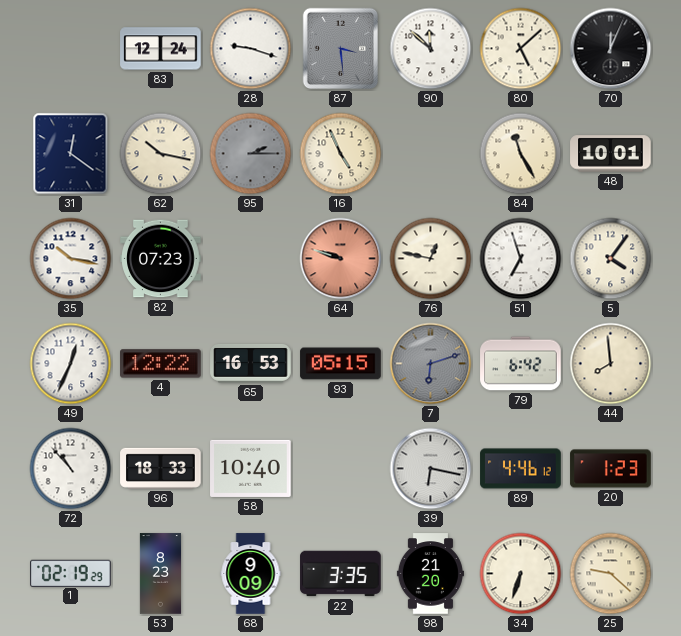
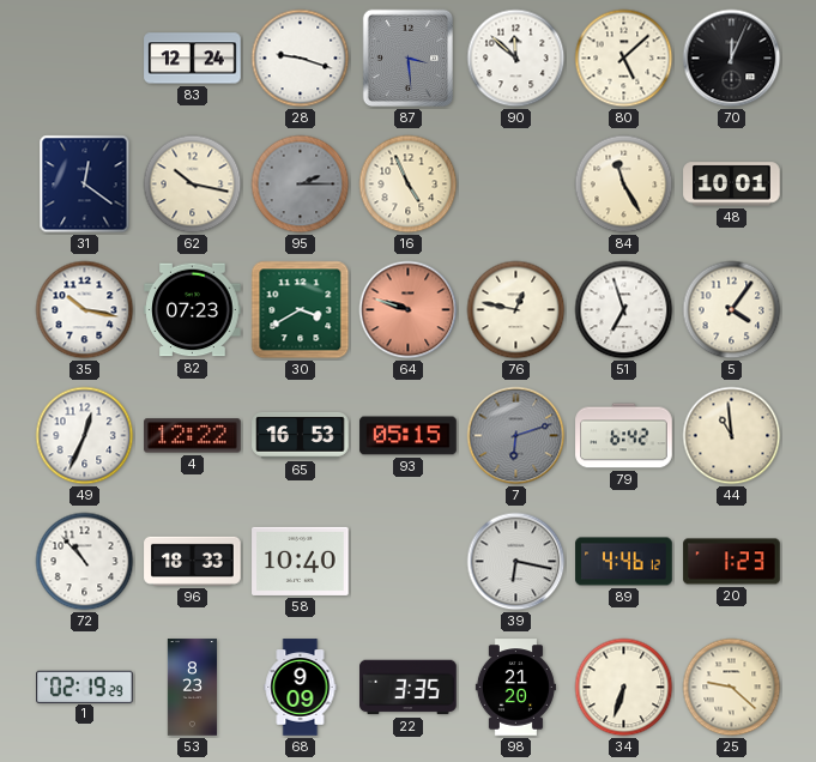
30: none -> 3:40 (301, 310)
44: 7:59 -> 10:59 (732, 436)
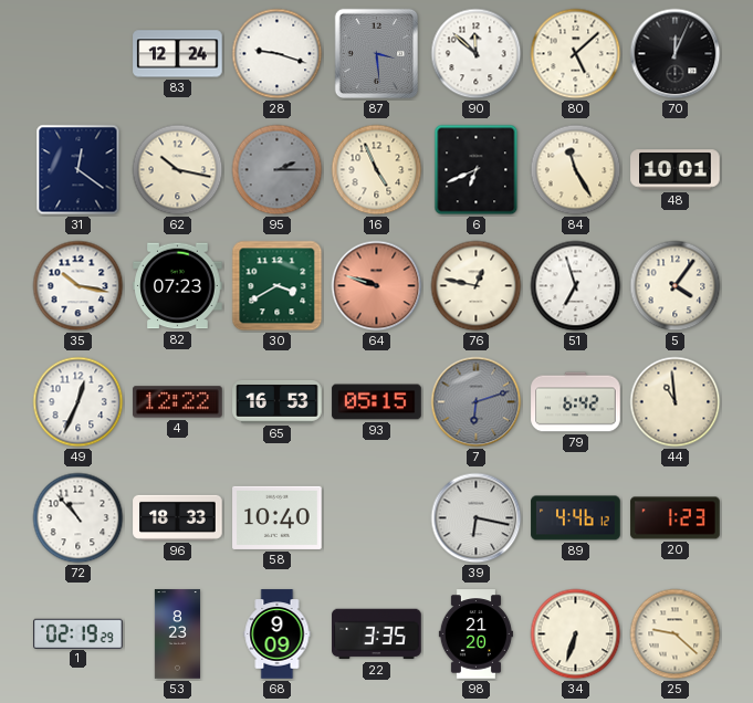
6: none -> 6:41 (477, 170)
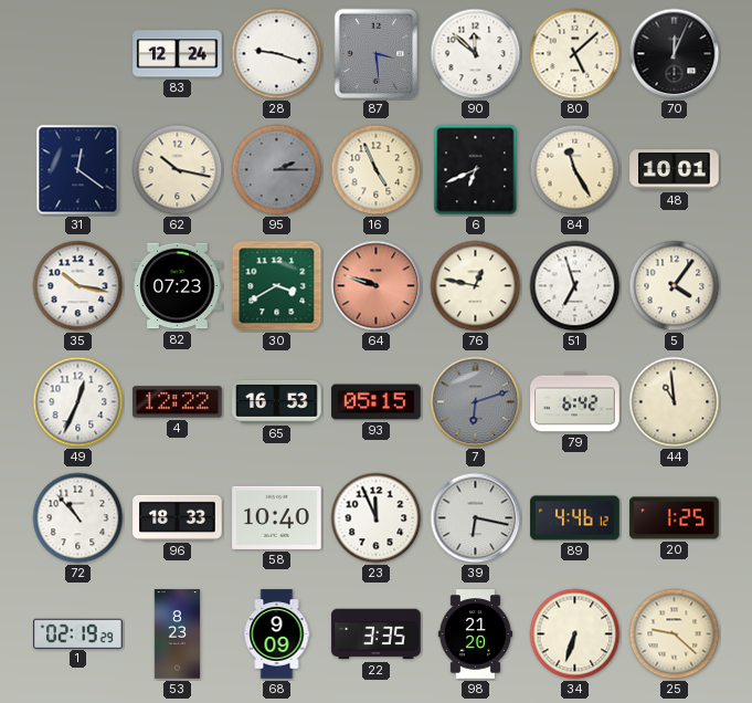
23: none -> 11:56 (377, 518)
20: 1:23 -> 1:25 (675, 518)
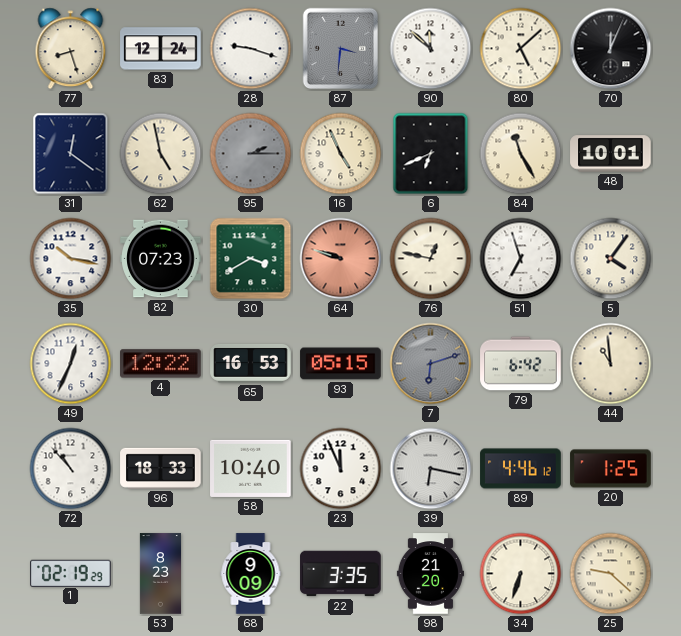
77: none -> 8:27 (71, 49)
87: 3:29 -> 3:31 (340, 49)
62: 10:17 -> 4:58 (161, 154)
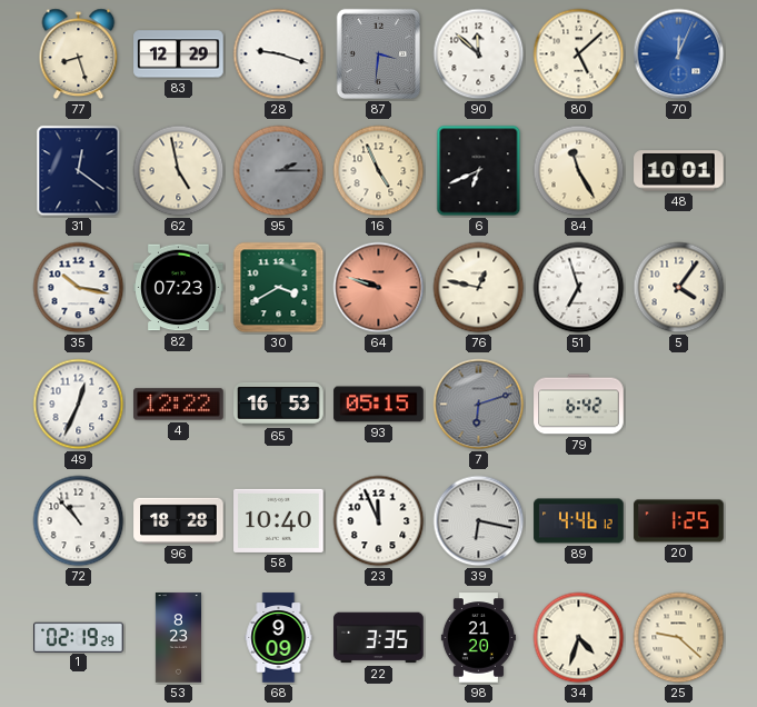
83: 12:24 -> 12:29 (179, 54)
70 dial: black -> blue (679, 54)
44: 10:59 -> none (611, 364)
96: 18:33 -> 18:28 (179, 520)
34: 6:33 -> 4:33 (579, 638)
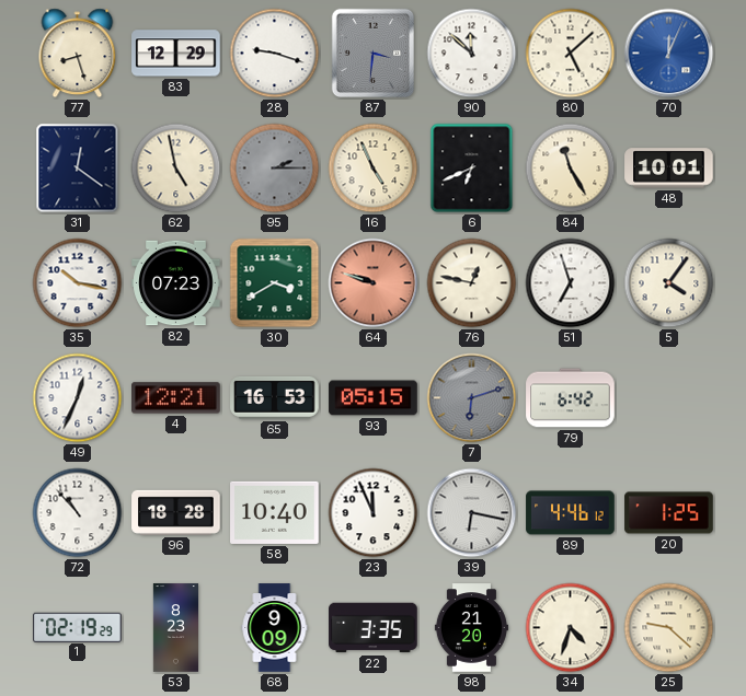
4: 12:22 -> 12:21 (176, 398)
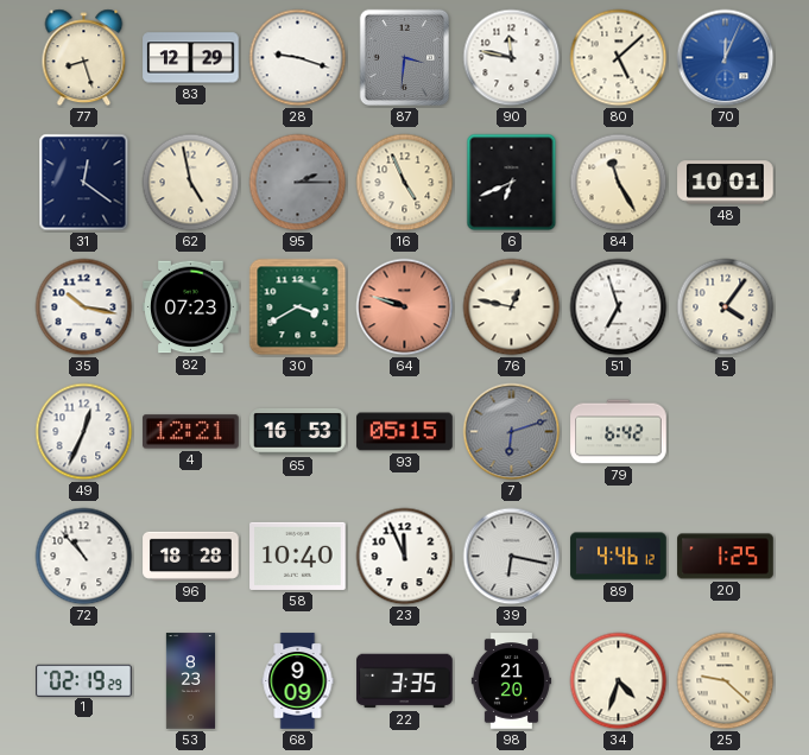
90: 11:52 -> 11:47 (512, 58)
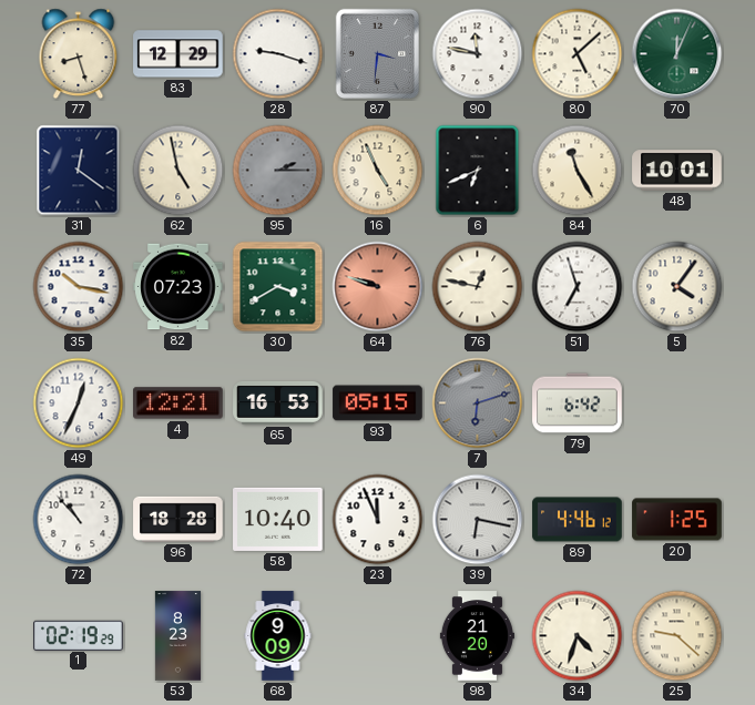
70 dial: blue -> green (677, 54)
22: 3:35 -> none (405, 681)
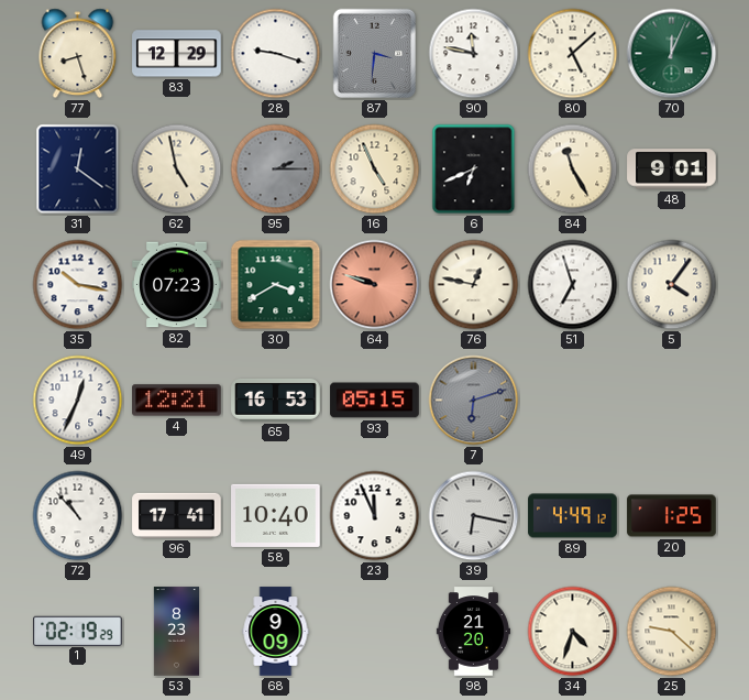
48: 10:01 -> 9:01 (672, 169)
79: 6:42 -> none (578, 403)
96: 18:28 -> 17:41 (177, 515)
89: 4:46 -> 4:49 (573, 516)
